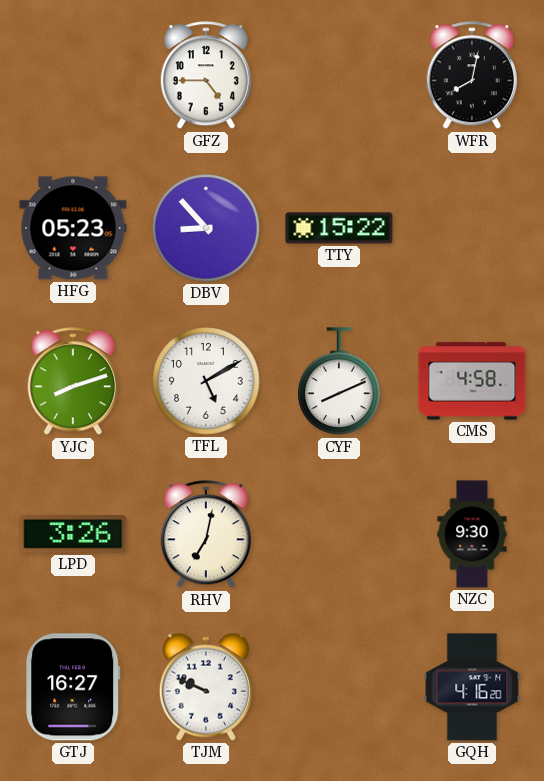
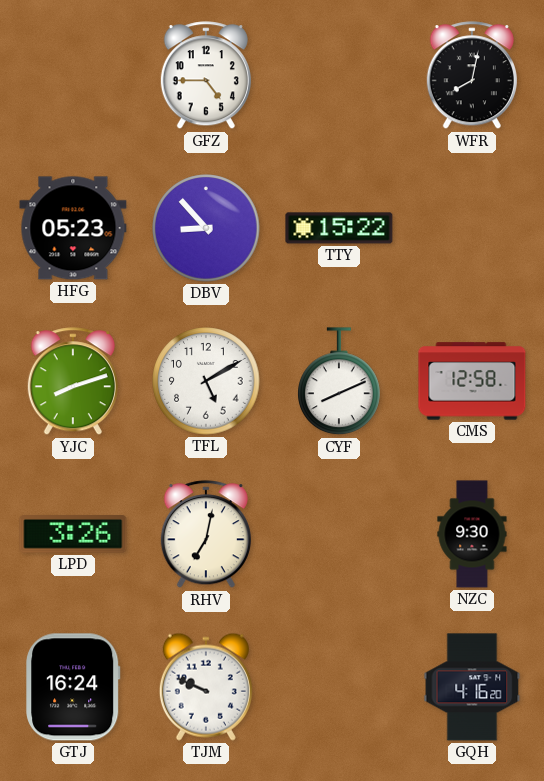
CMS: 4:58 -> 12:58 (472, 381)
GTJ: 16:27 -> 16:24 (74, 687)
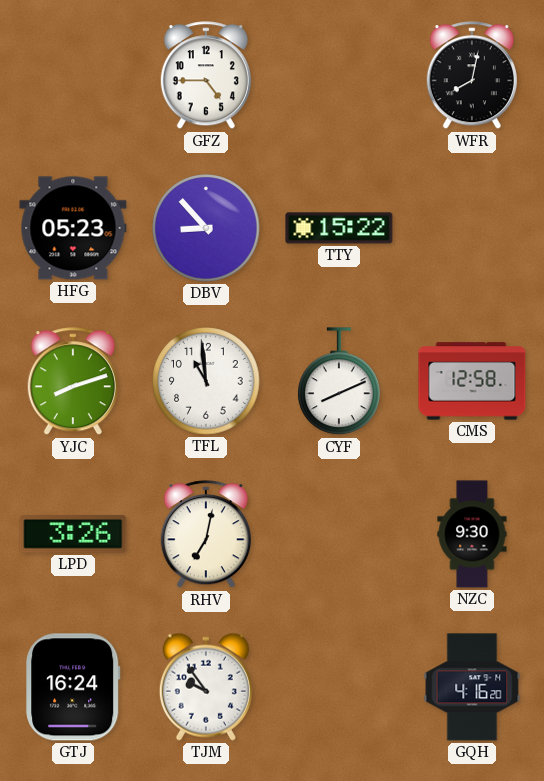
TFL: 5:10 -> 10:59 (206, 381)
TJM: 9:49 -> 9:54 (206, 687)
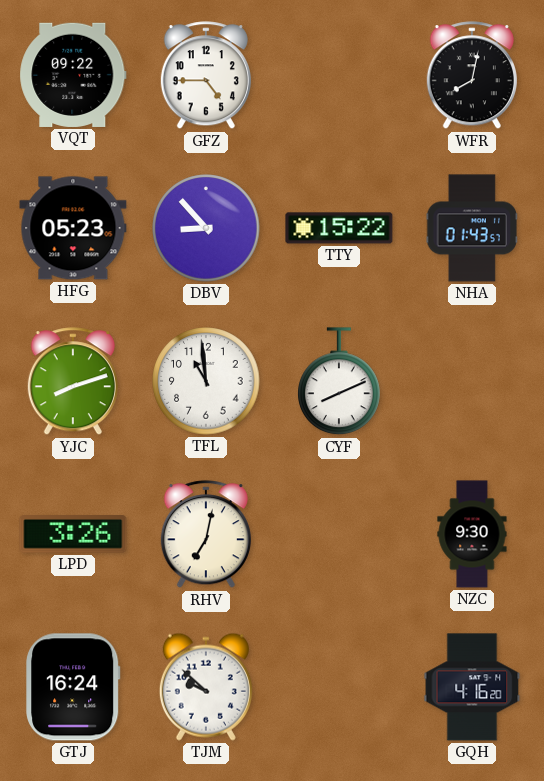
VQT: none -> 09:22 (73, 75)
NHA: none -> 01:43 (472, 228)
CMS: 12:58 -> none (472, 381)
TJM: 9:54 -> 9:52 (206, 687)
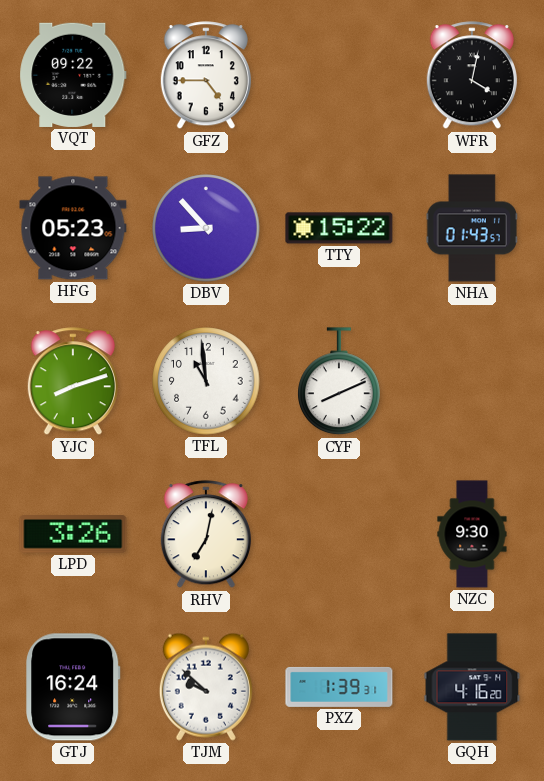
WFR: 8:02 -> 4:02 (472, 76)
PXZ: none -> 1:39 (339, 687)
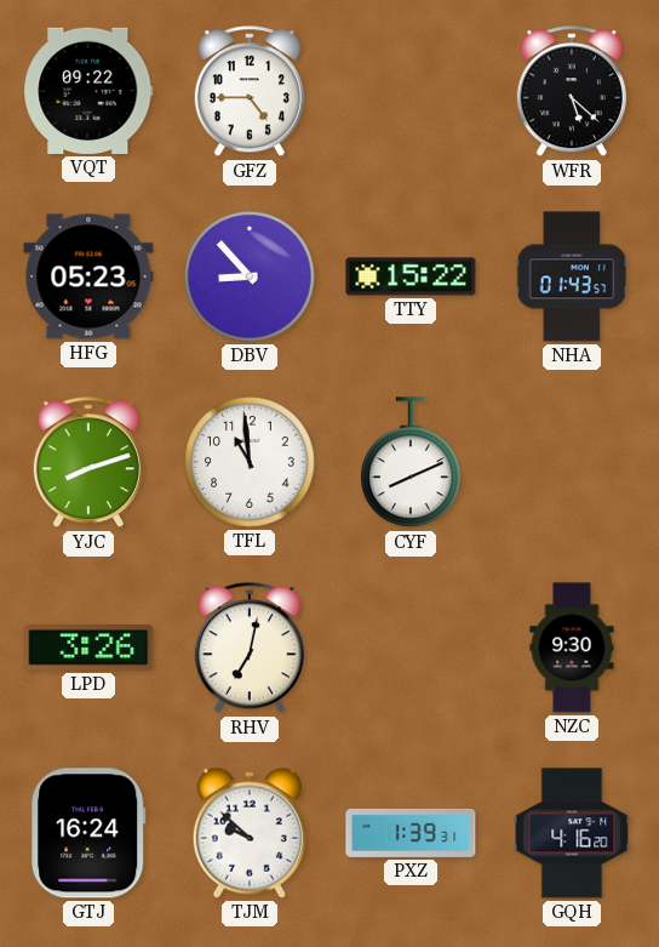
WFR: 4:02 -> 5:22 (572, 92)
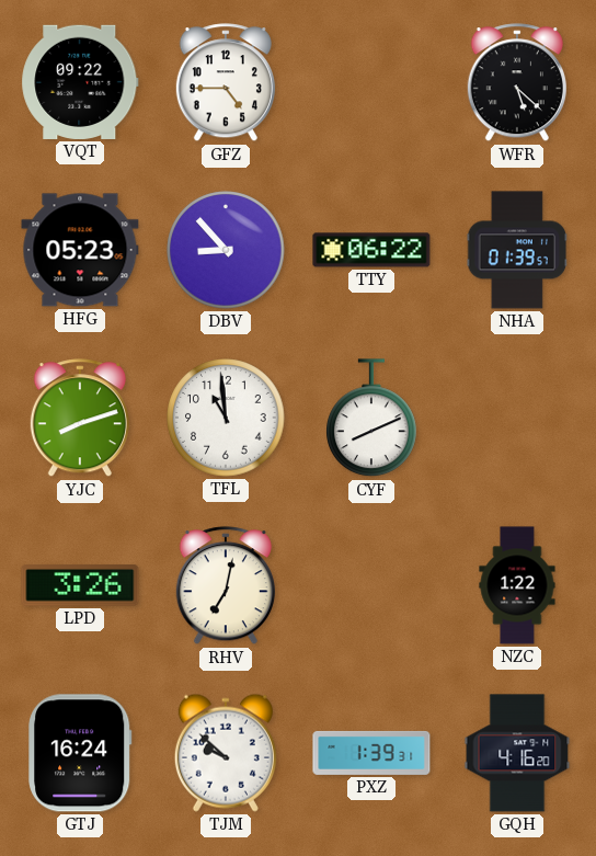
TTY: 15:22 -> 06:22 (371, 250)
NHA: 01:43 -> 01:39 (517, 250)
NZC: 9:30 -> 1:22 (517, 585)
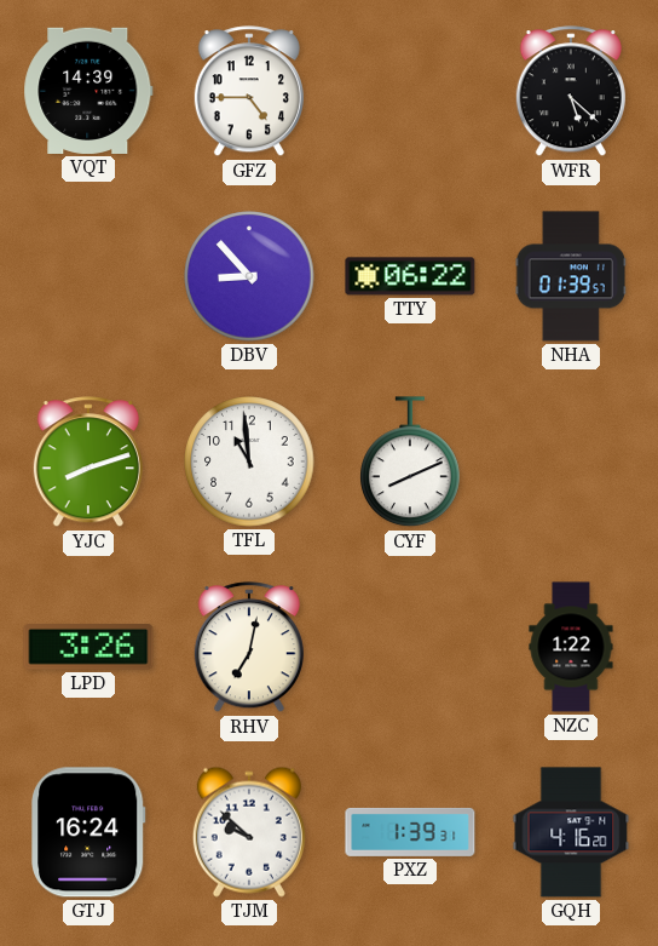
VQT: 09:22 -> 14:39 (88, 91)
HFG: 05:23 -> none (80, 250)
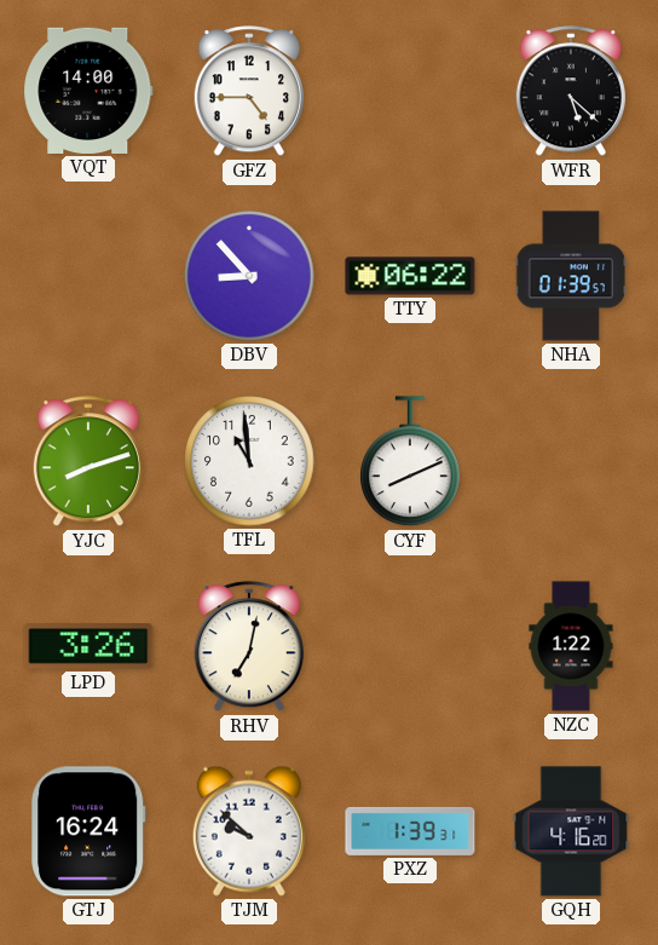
VQT: 14:39 -> 14:00 (88, 91)
